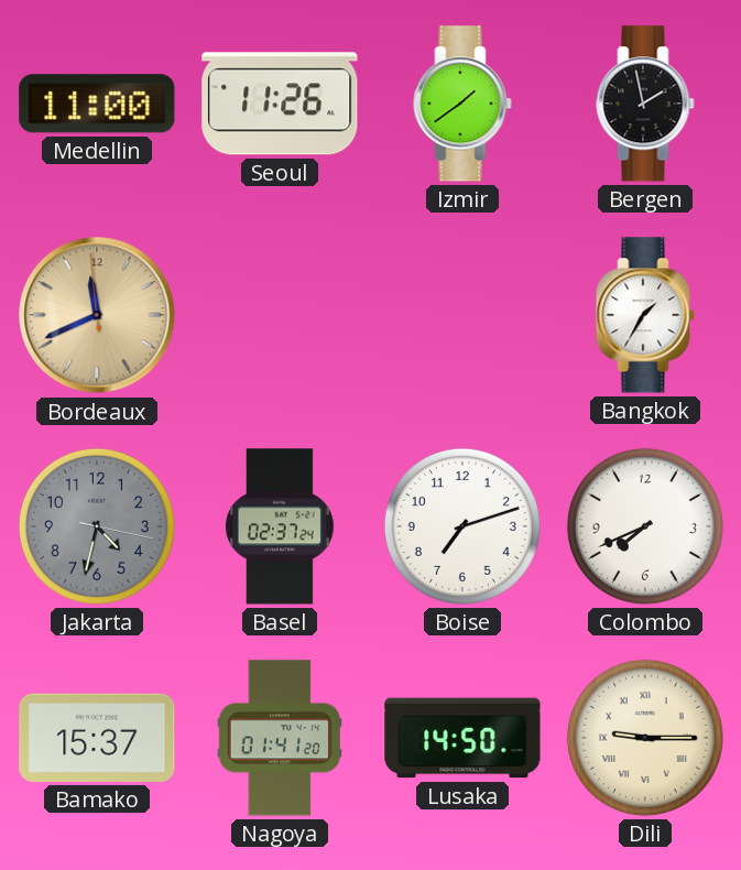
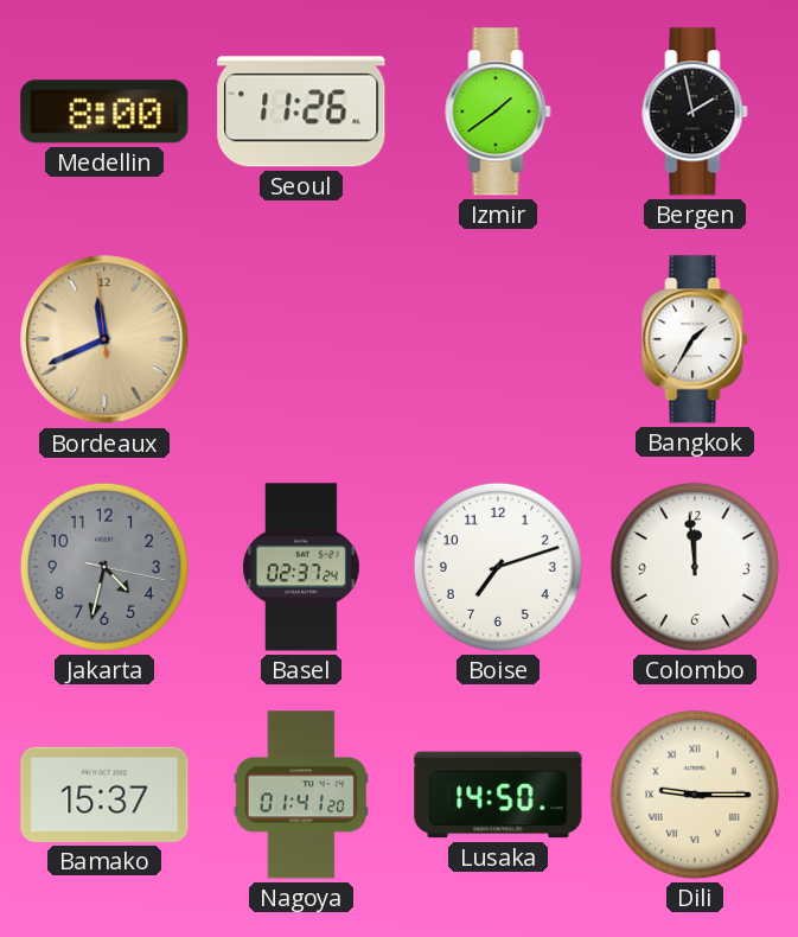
Medellin: 11:00 -> 8:00 (104, 111)
Colombo: 7:41 -> 11:59 (695, 567)
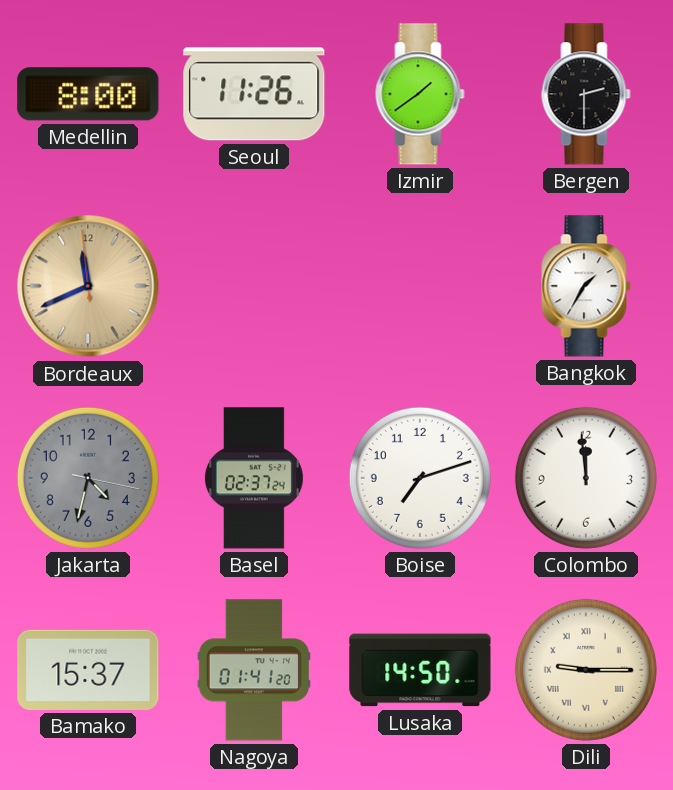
Bergen: 1:58 -> 2:30 (586, 94)
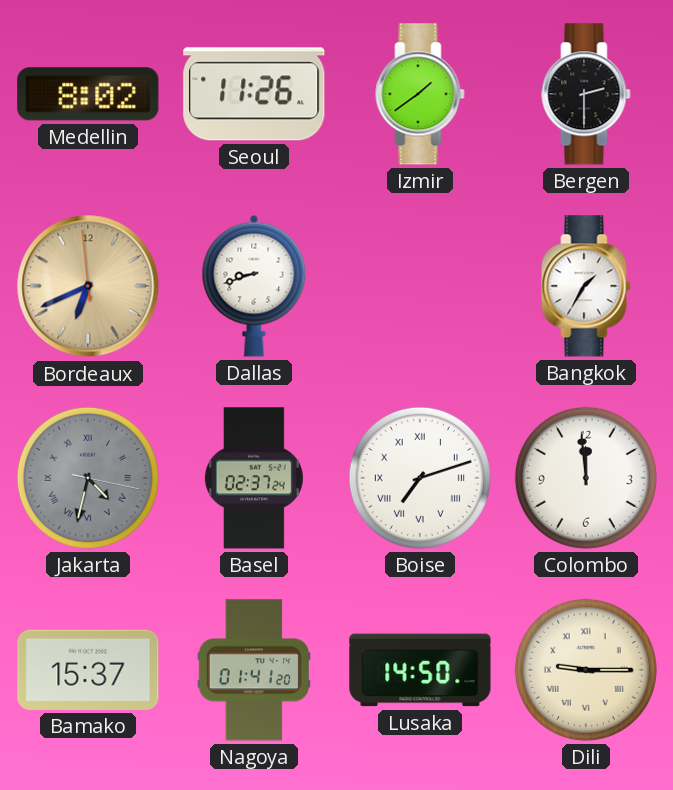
Medellin: 8:00 -> 8:02 (88, 94)
Bordeaux: 11:40 -> 6:40 (88, 286)
Dallas: none -> 8:42 (254, 286)
Jakarta numerals: Arabic -> Roman (88, 478)
Boise numerals: Arabic -> Roman (420, 478)
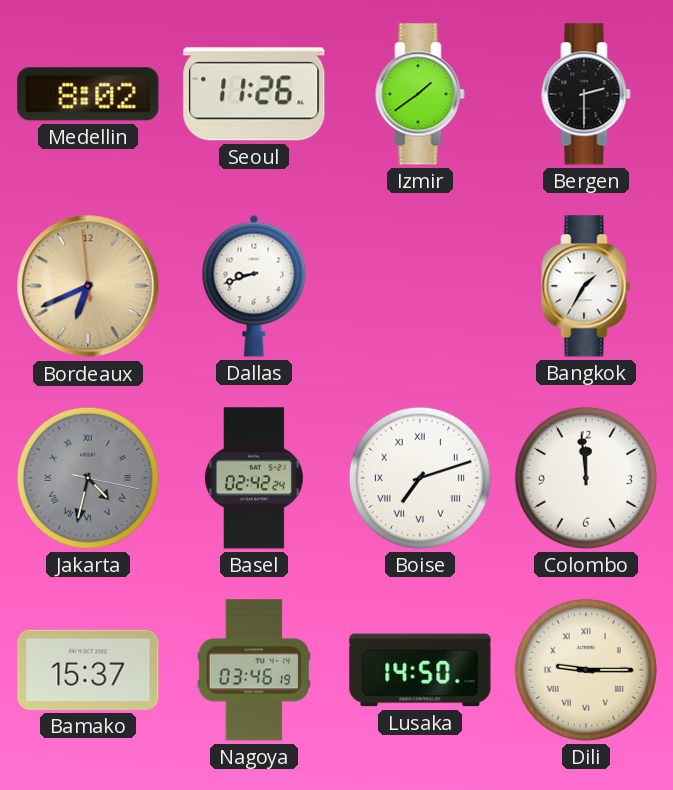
Basel: 02:37 -> 02:42 (254, 478)
Nagoya: 01:41 -> 03:46 (254, 670)
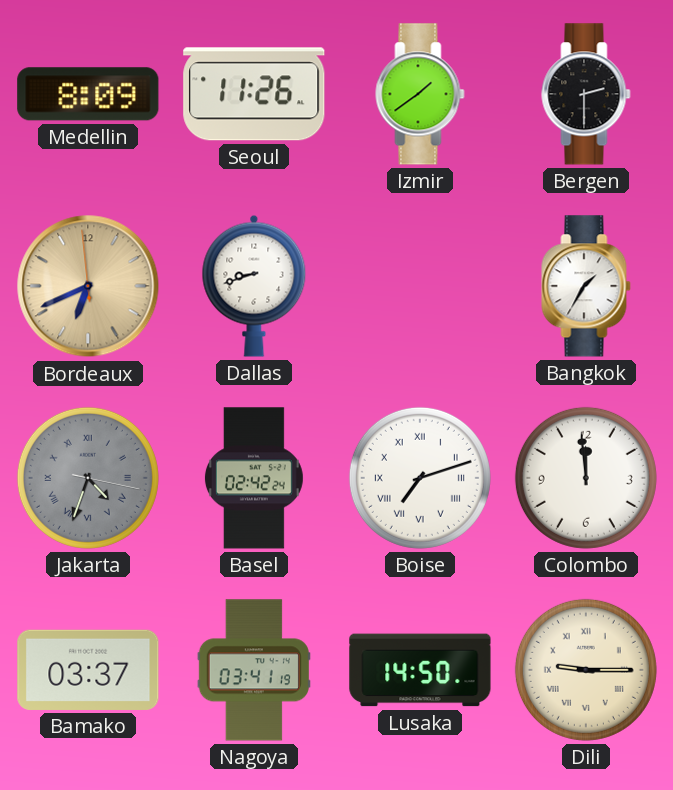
Medellin: 8:02 -> 8:09 (88, 94)
Jakarta: 4:32 -> 4:33 (88, 478)
Bamako: 15:37 -> 03:37 (88, 670)
Nagoya: 03:46 -> 03:41 (254, 670)
